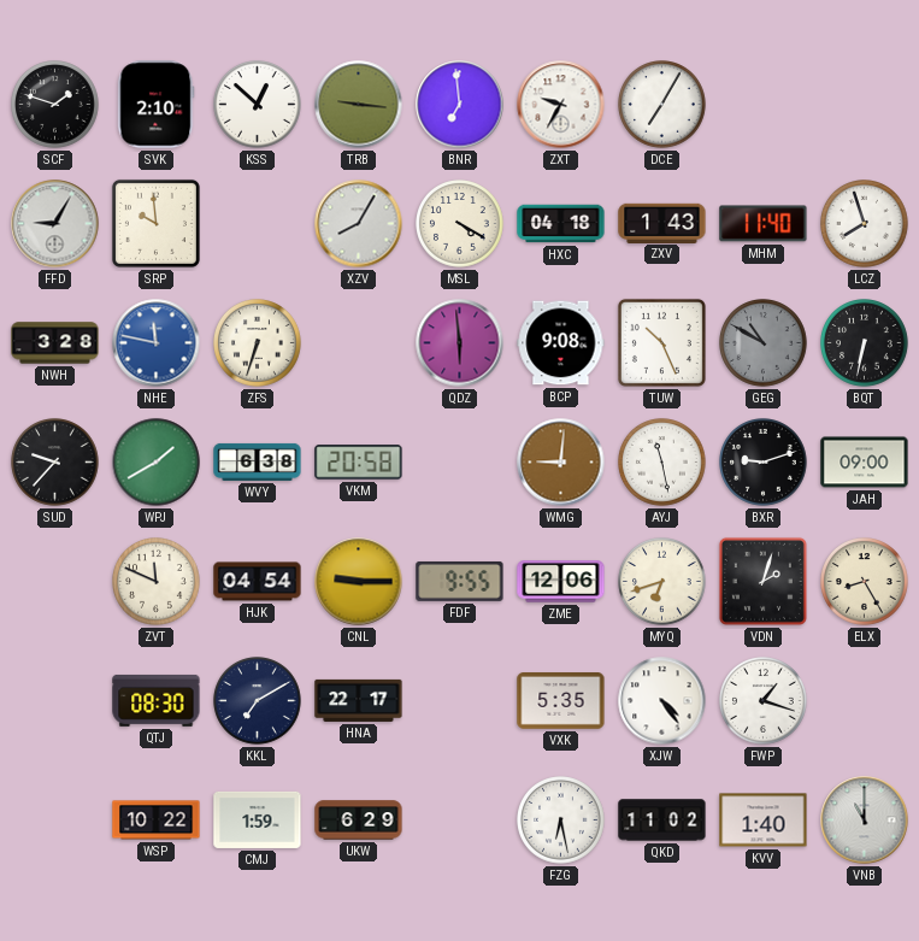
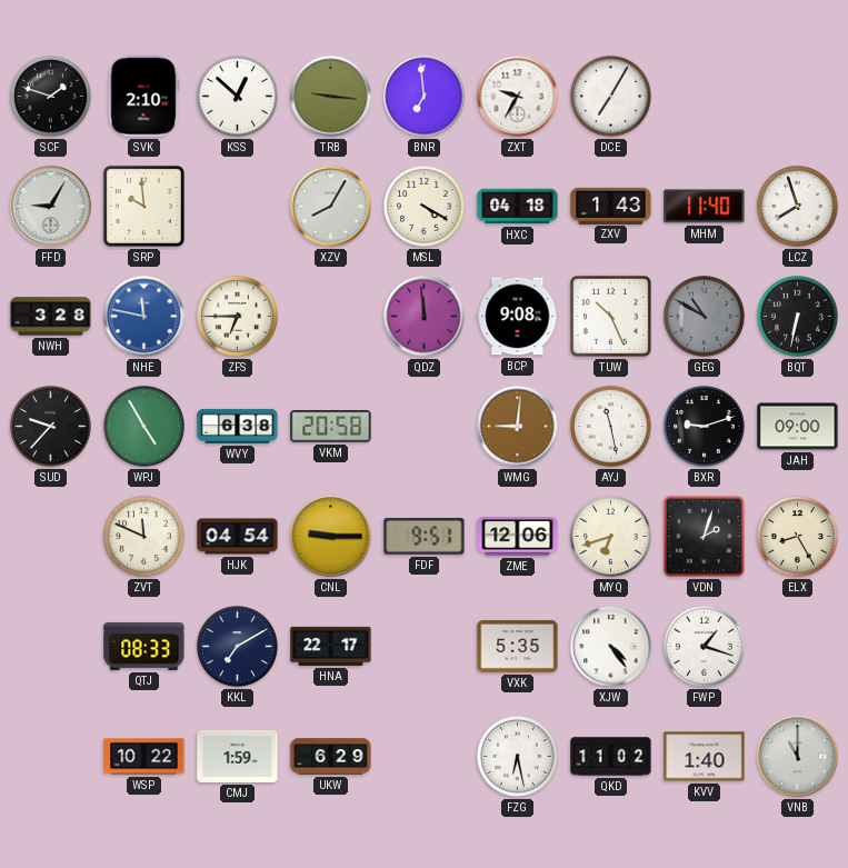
ZFS: 6:33 -> 6:45 (238, 317)
QDZ: 5:59 -> 11:59 (425, 317)
WPJ: 1:40 -> 4:55 (144, 427)
FDF: 9:55 -> 9:51 (425, 536)
QTJ: 08:30 -> 08:33 (144, 646)
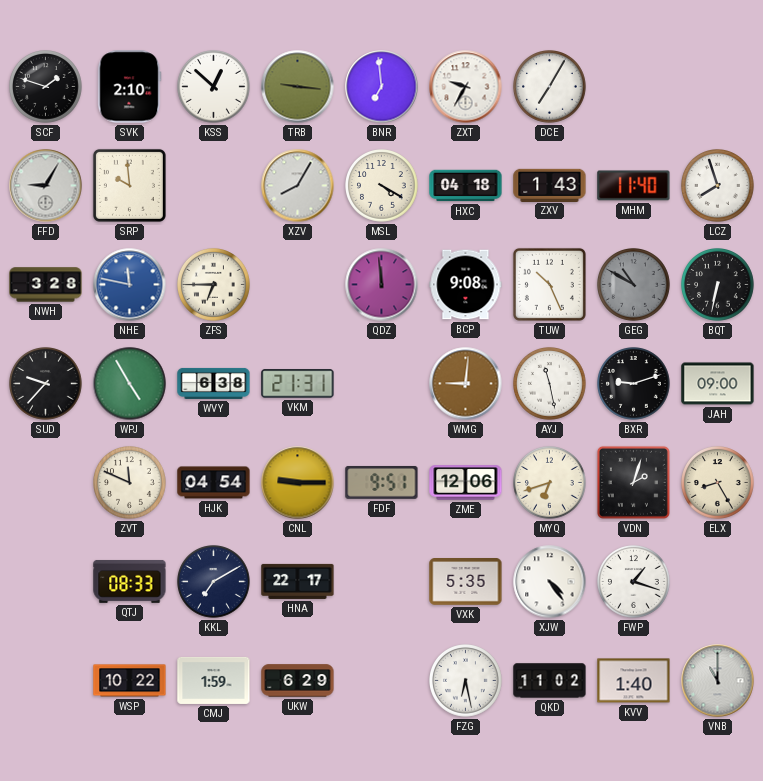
VKM: 20:58 -> 21:31 (298, 384)
